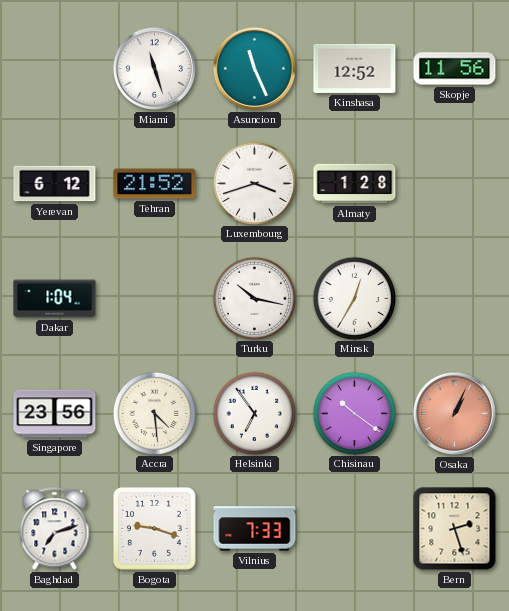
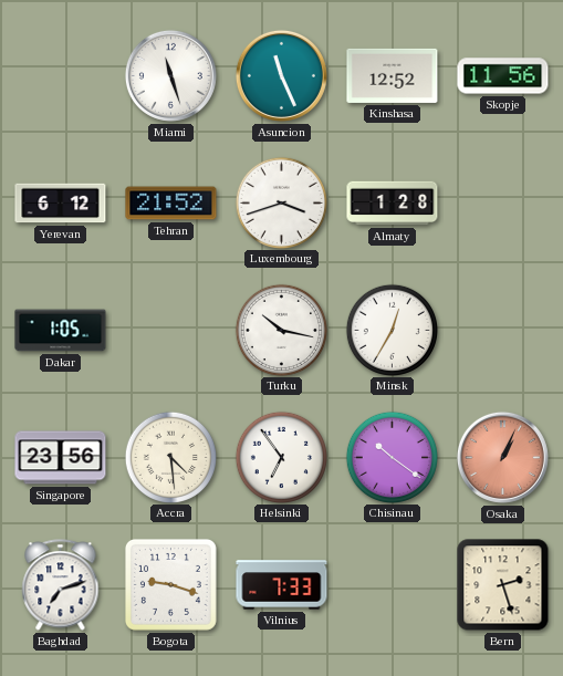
Dakar: 1:04 -> 1:05 (61, 331)
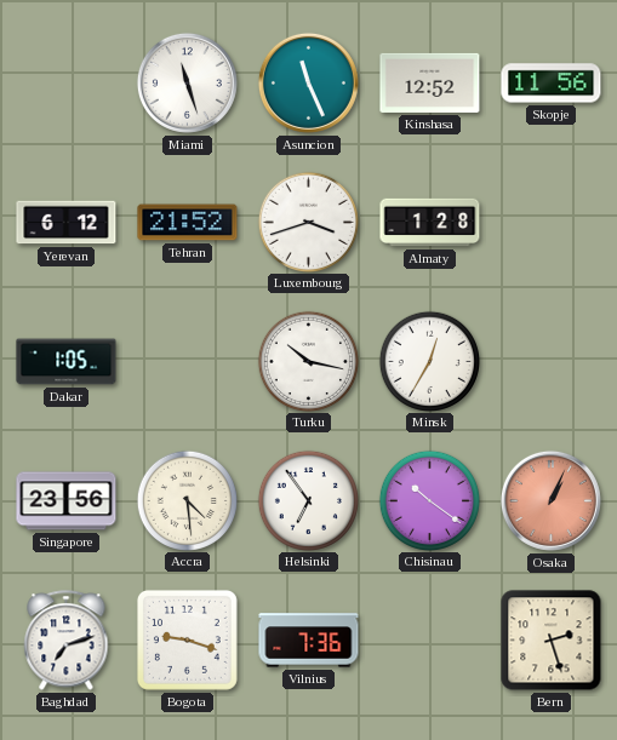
Vilnius: 7:33 -> 7:36 (309, 641)
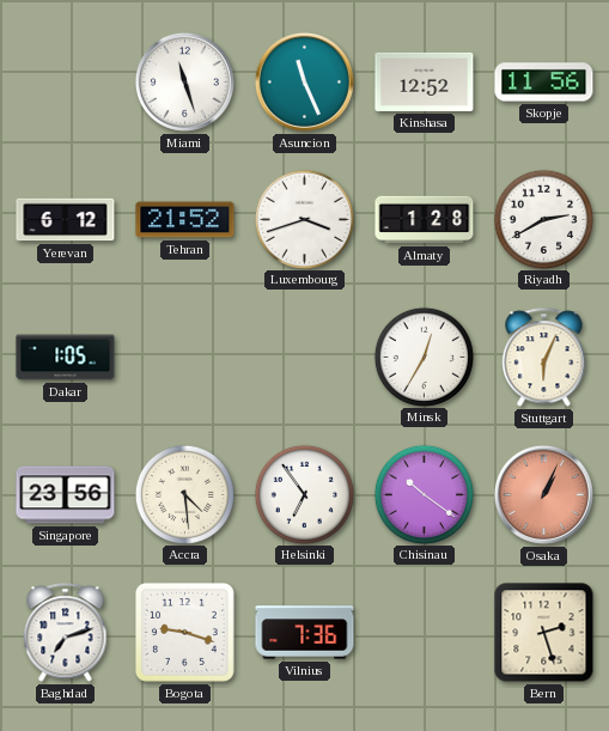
Riyadh: none -> 2:40 (543, 219)
Turku: 10:17 -> none (308, 361)
Stuttgart: none -> 6:04 (544, 358)
